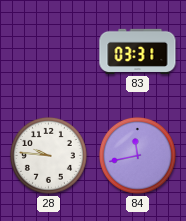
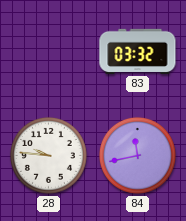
83: 03:31 -> 03:32 (138, 51)
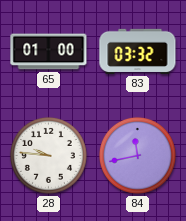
65: none -> 01:00 (49, 52)
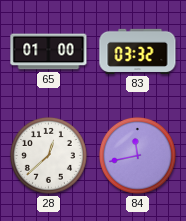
28: 9:46 -> 12:38 (48, 155)
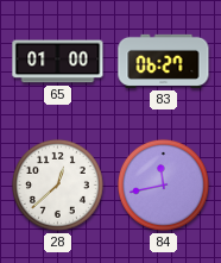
83: 03:32 -> 06:27 (164, 61)
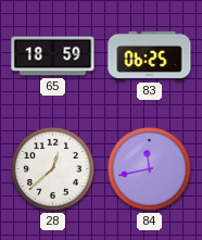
65: 01:00 -> 18:59 (53, 56)
83: 06:27 -> 06:25 (150, 55)
